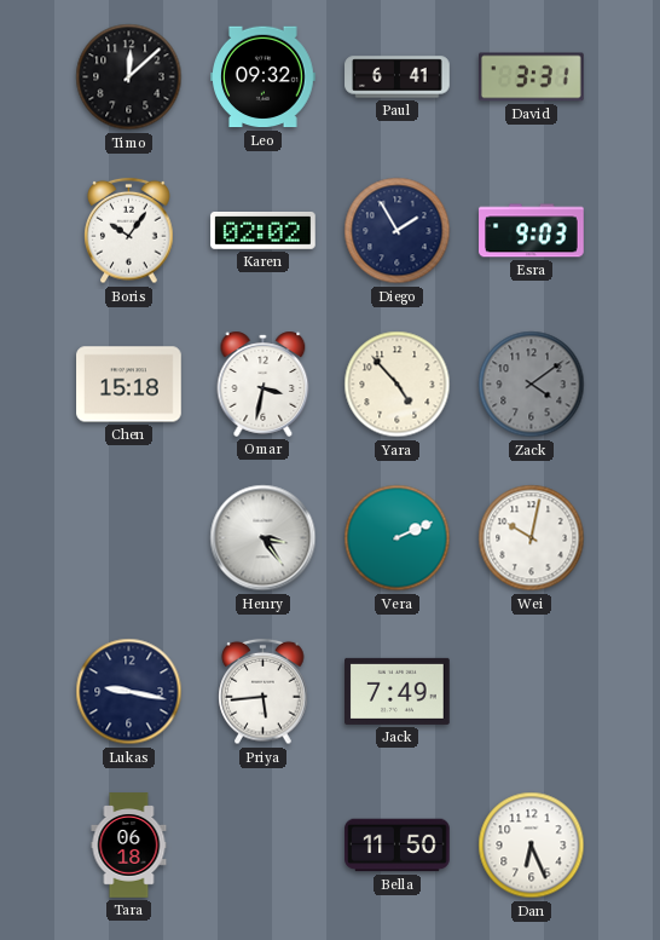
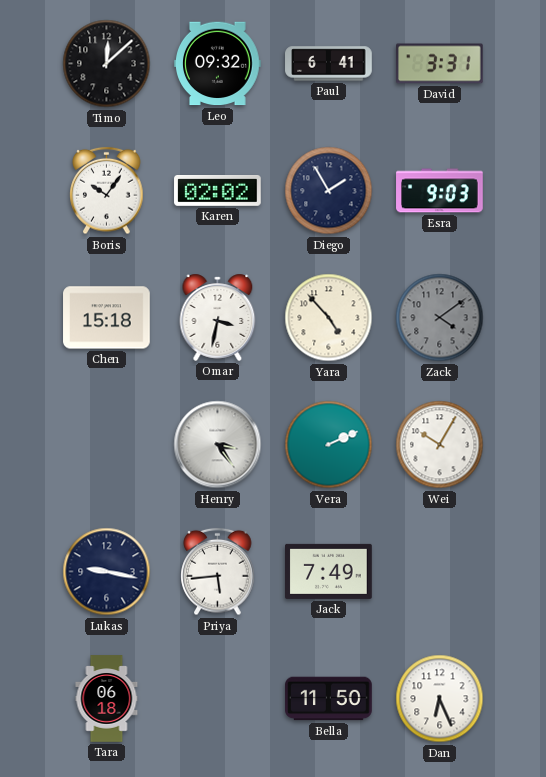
Wei: 10:02 -> 10:05 (440, 445)
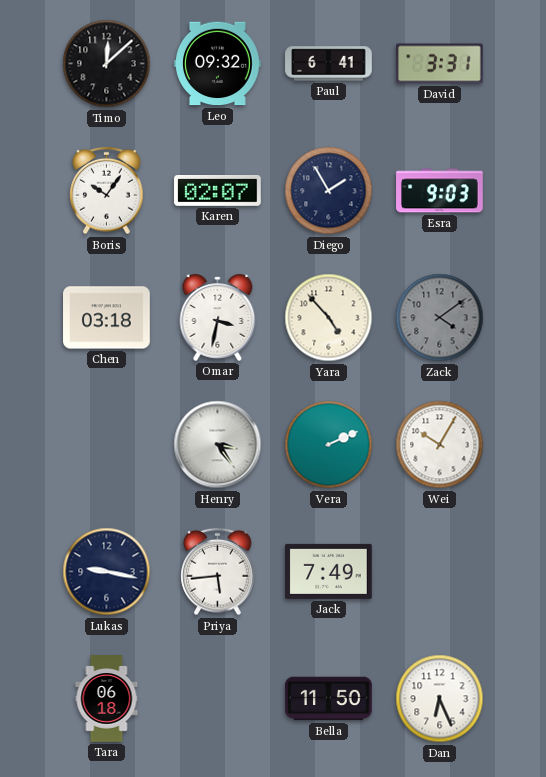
Karen: 02:02 -> 02:07 (218, 191)
Chen: 15:18 -> 03:18 (107, 318)
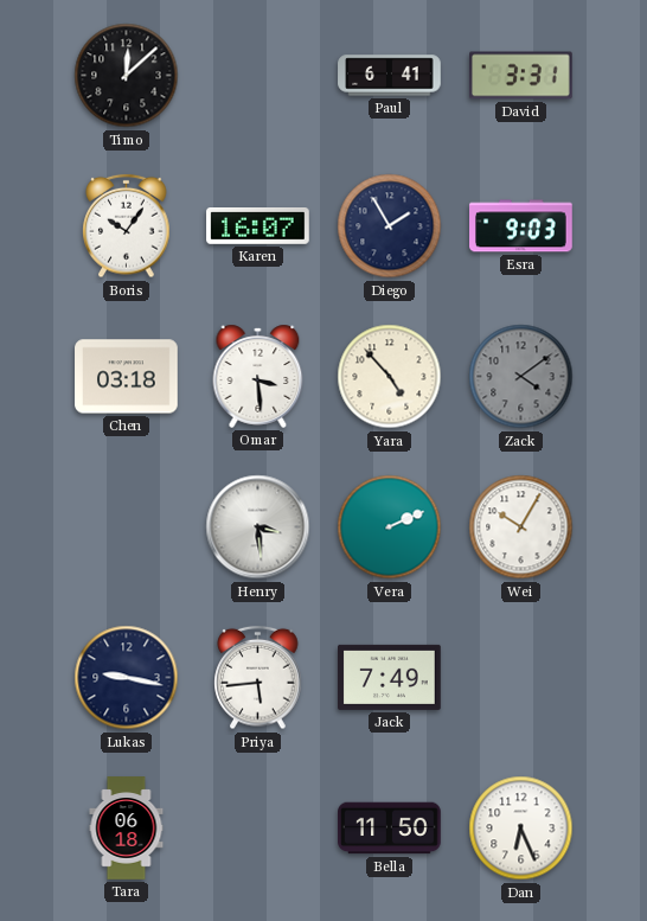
Leo: 09:32 -> none (218, 64)
Karen: 02:07 -> 16:07 (258, 226)
Omar: 3:32 -> 3:29 (258, 376)
Henry: 3:24 -> 3:29 (258, 527)
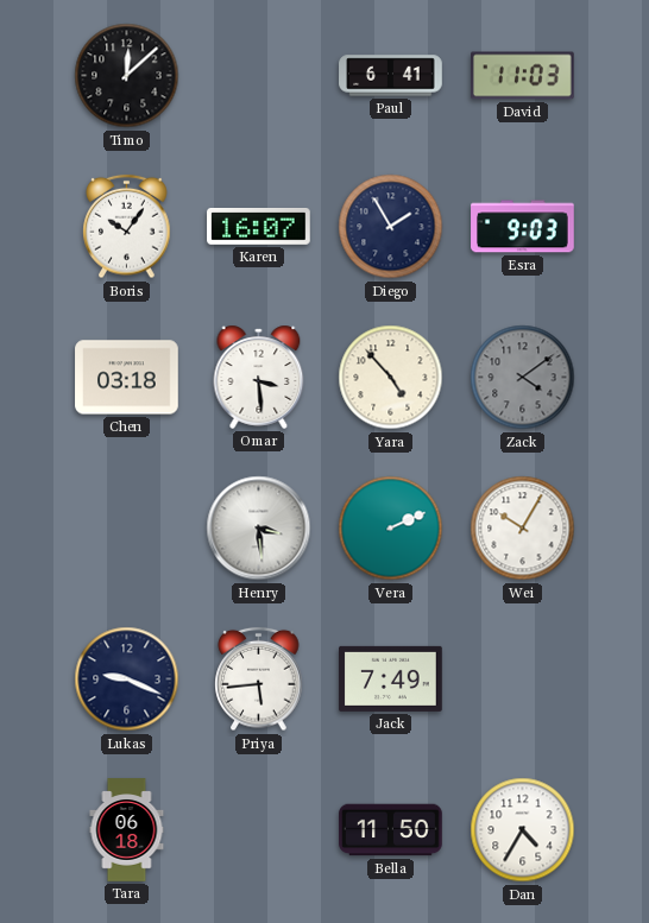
David: 3:31 -> 11:03 (523, 76)
Lukas: 9:17 -> 9:19 (127, 679)
Dan: 6:26 -> 4:35 (523, 830)
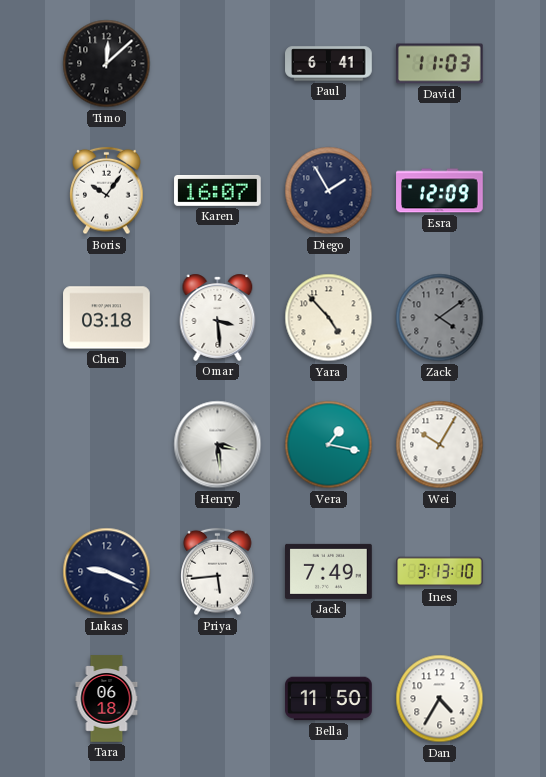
Esra: 9:03 -> 12:09 (440, 191)
Vera: 2:11 -> 1:17 (329, 445)
Ines: none -> 3:13 (440, 572)
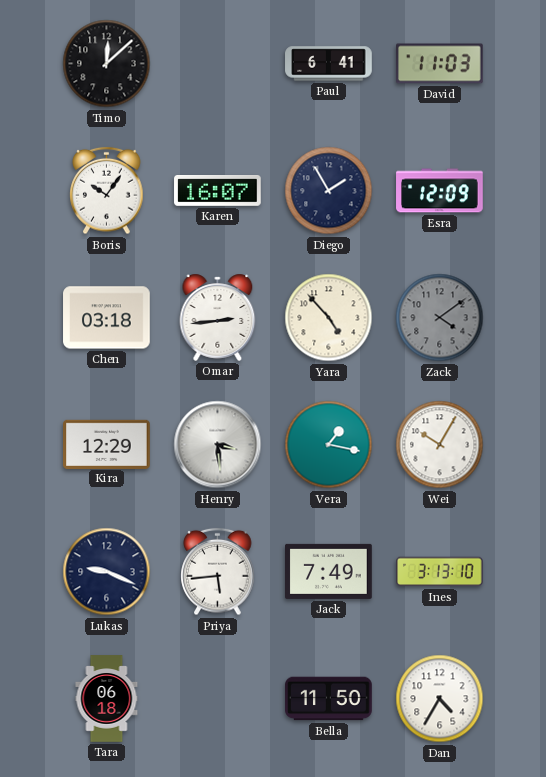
Omar: 3:29 -> 2:44 (218, 317)
Kira: none -> 12:29 (107, 444)
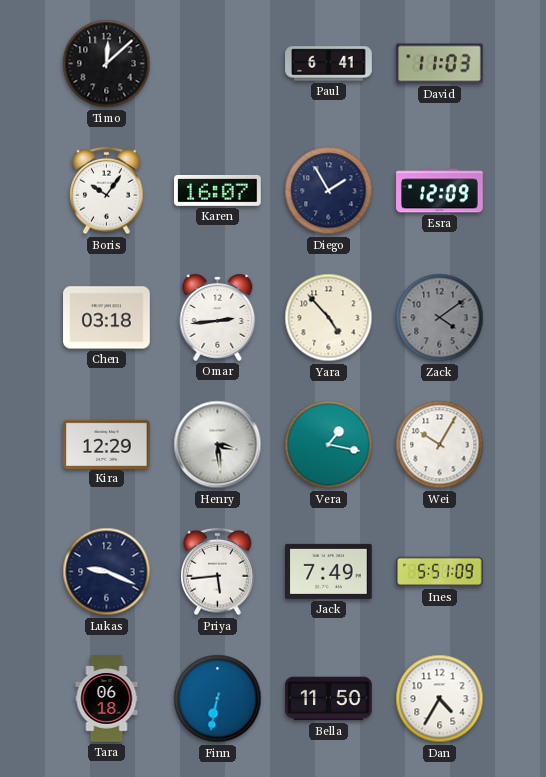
Ines: 3:13 -> 5:51 (440, 572)
Finn: none -> 6:32 (218, 699)
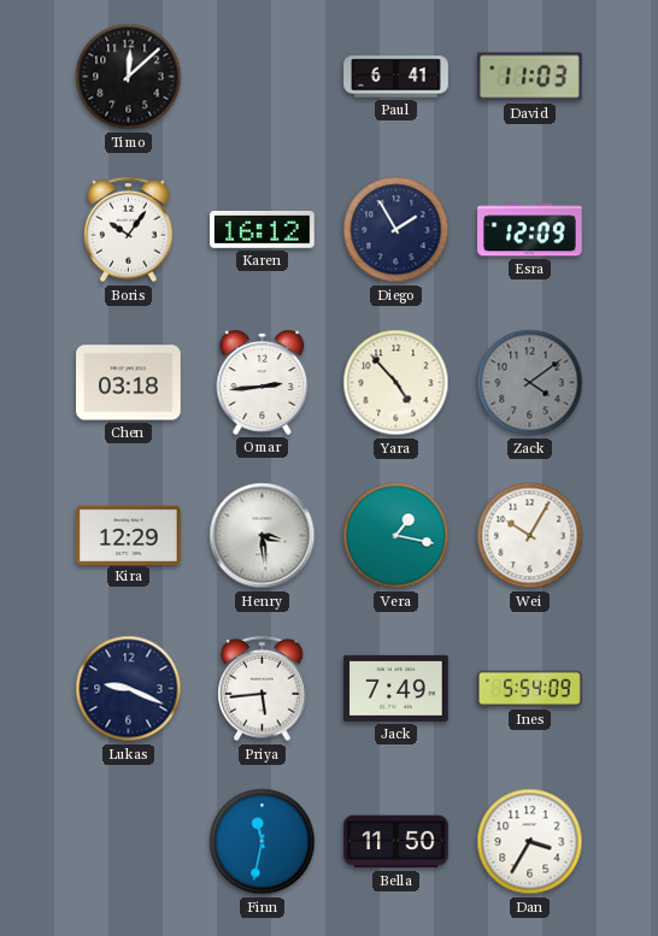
Karen: 16:07 -> 16:12 (263, 230)
Ines: 5:51 -> 5:54 (530, 689)
Tara: 06:18 -> none (107, 699)
Finn: 6:32 -> 11:32 (263, 842)
Dan: 4:35 -> 3:35 (530, 842)
